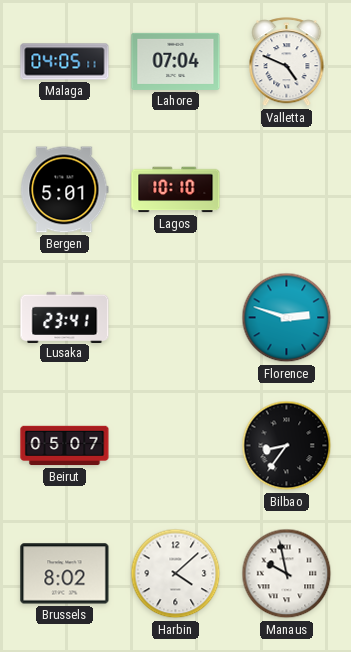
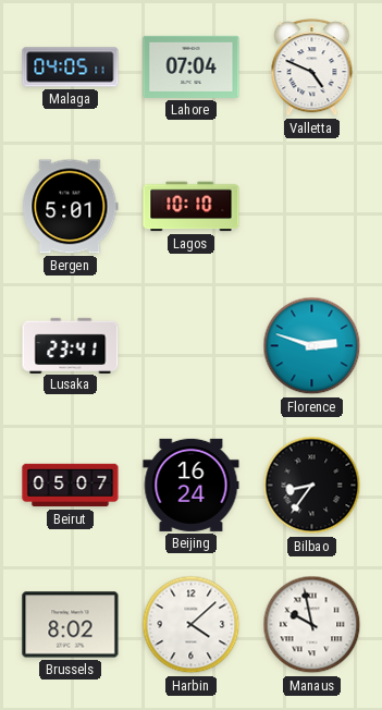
Beijing: none -> 16:24 (192, 485)
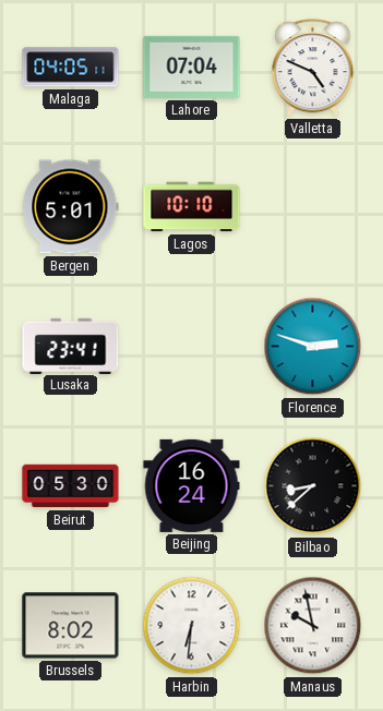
Beirut: 05:07 -> 05:30 (71, 486)
Bilbao: 8:36 -> 8:38 (313, 486)
Harbin: 4:08 -> 6:31 (192, 626)
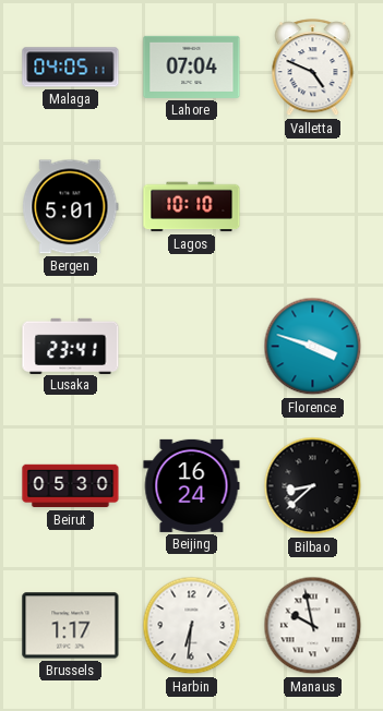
Florence: 2:48 -> 3:48 (313, 347)
Brussels: 8:02 -> 1:17 (71, 626)
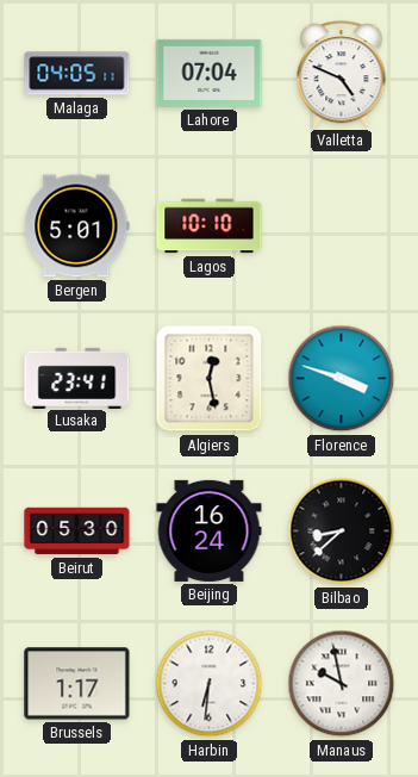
Algiers: none -> 12:28 (210, 379)
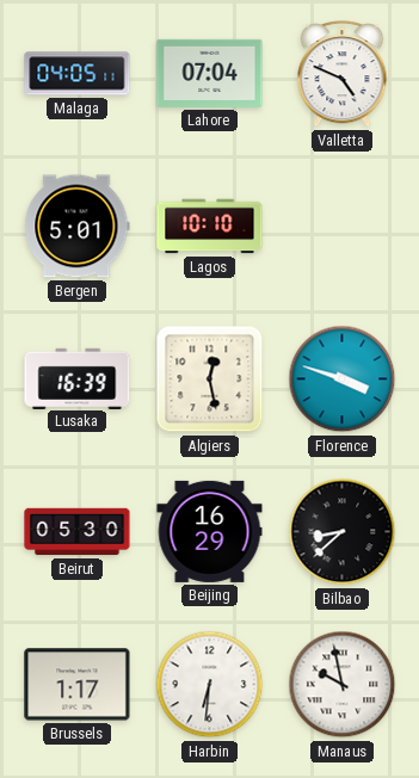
Lusaka: 23:41 -> 16:39 (78, 378)
Beijing: 16:24 -> 16:29 (210, 531)
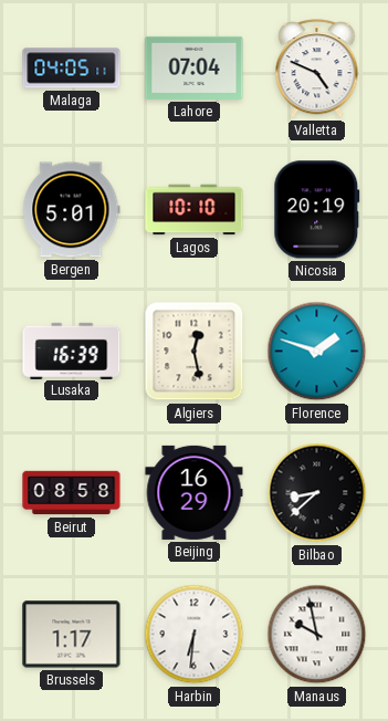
Nicosia: none -> 20:19 (317, 210)
Florence: 3:48 -> 1:48 (317, 352)
Beirut: 05:30 -> 08:58 (72, 493)
